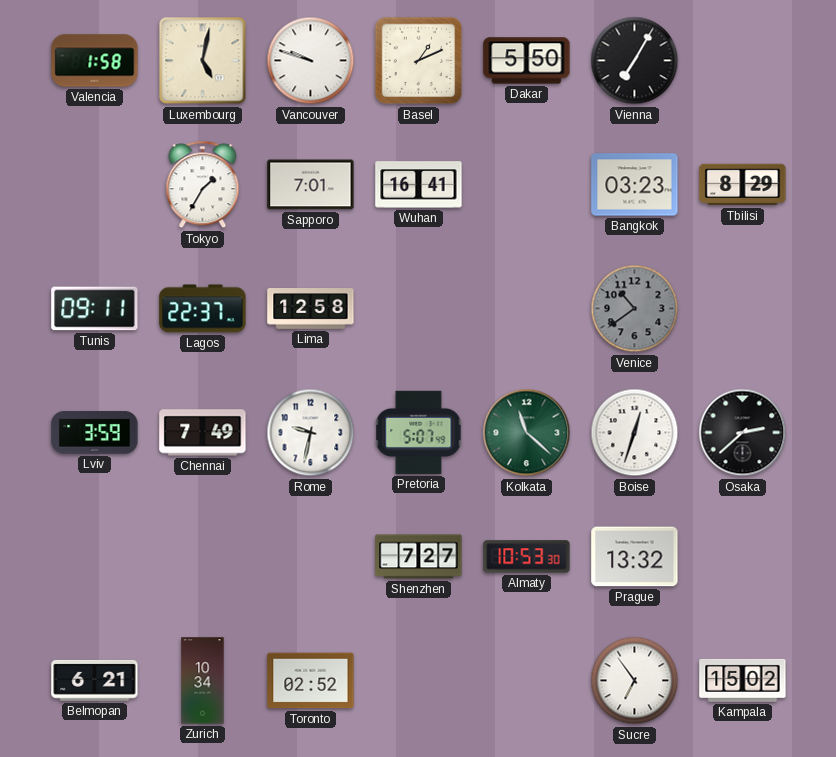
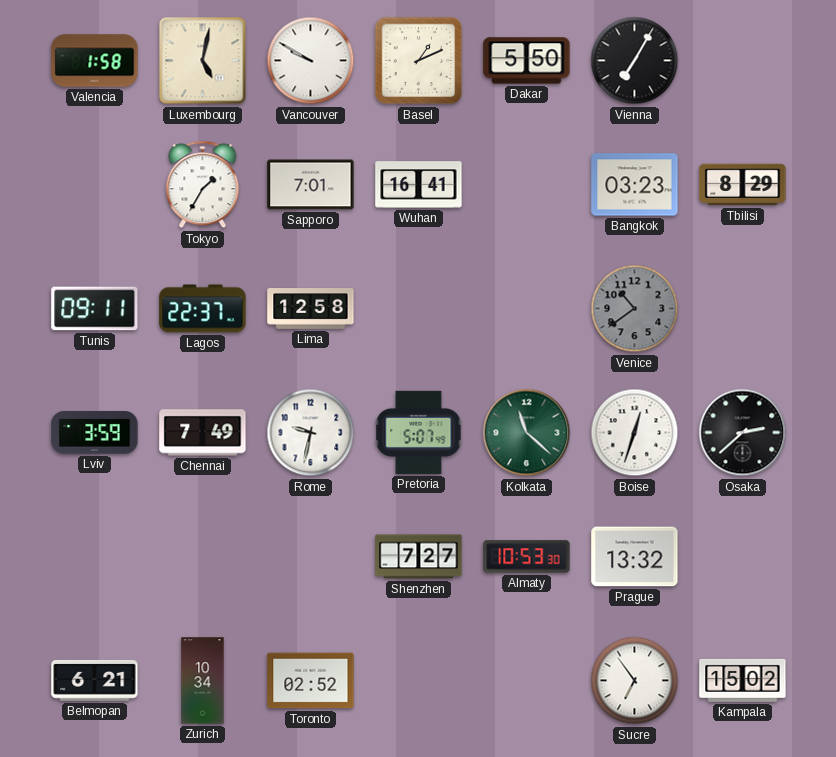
Vancouver: 9:48 -> 9:50 (311, 61)
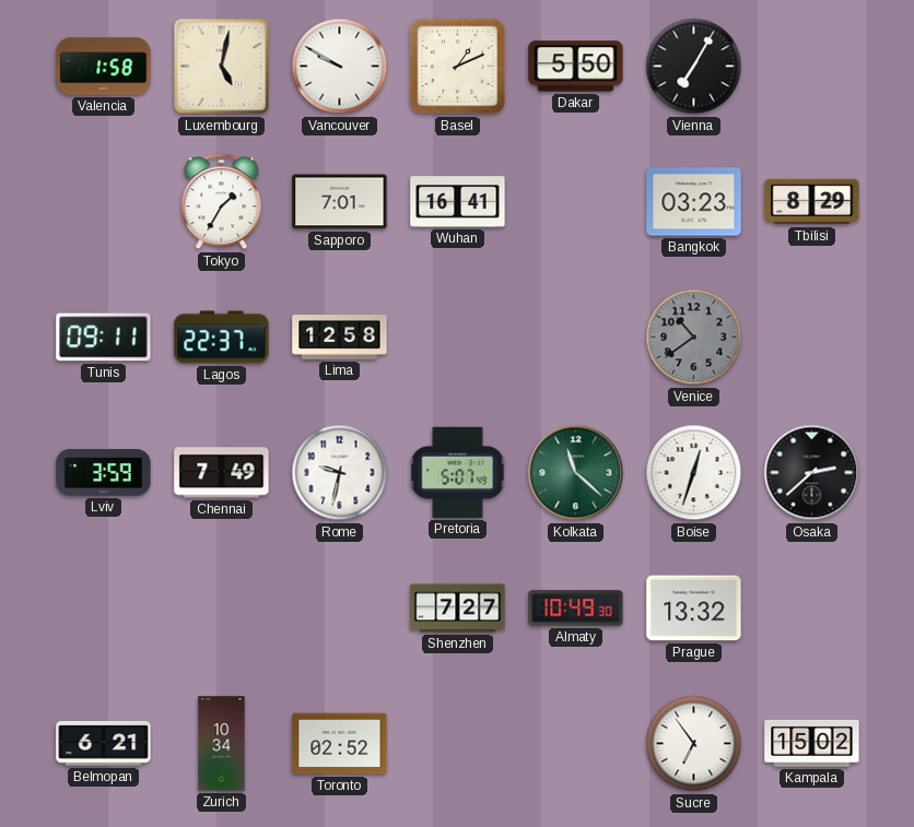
Almaty: 10:53 -> 10:49 (576, 609)
